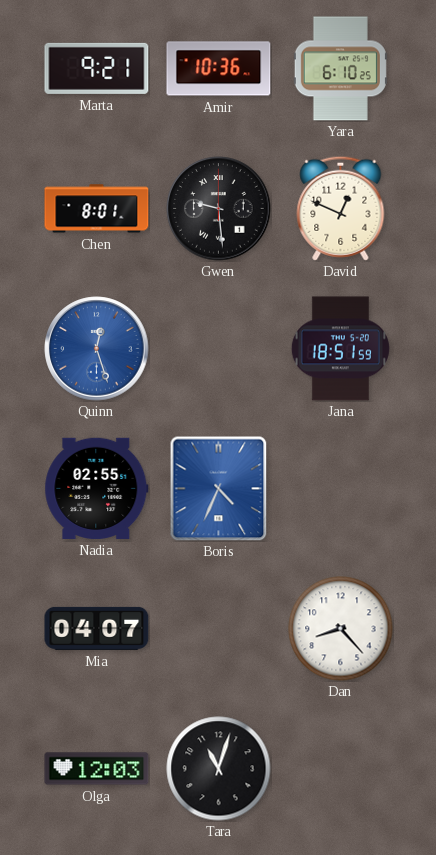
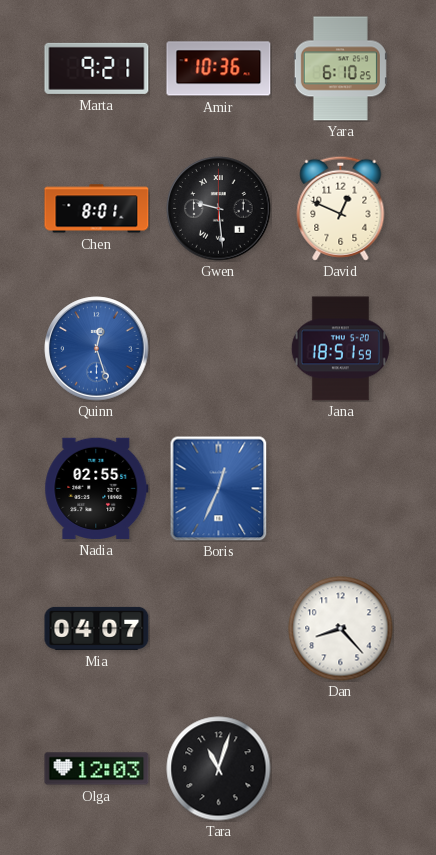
Boris: 4:34 -> 12:34 (219, 488)
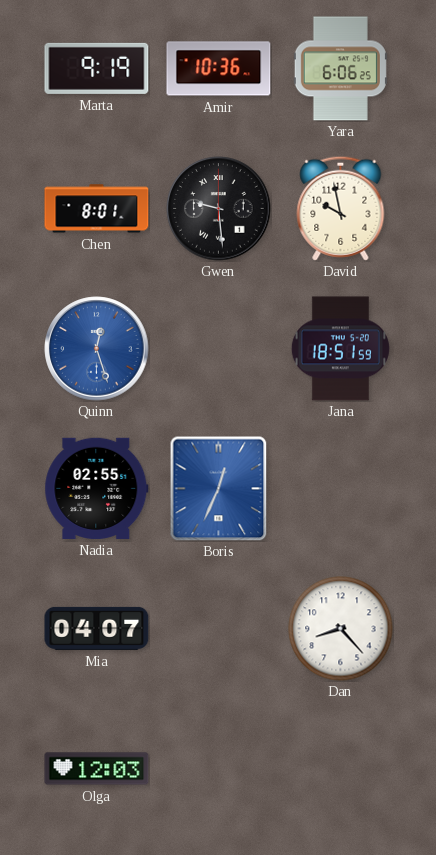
Marta: 9:21 -> 9:19 (97, 68)
Yara: 6:10 -> 6:06 (340, 69)
David: 12:49 -> 9:58 (341, 208)
Tara: 11:03 -> none (219, 769)
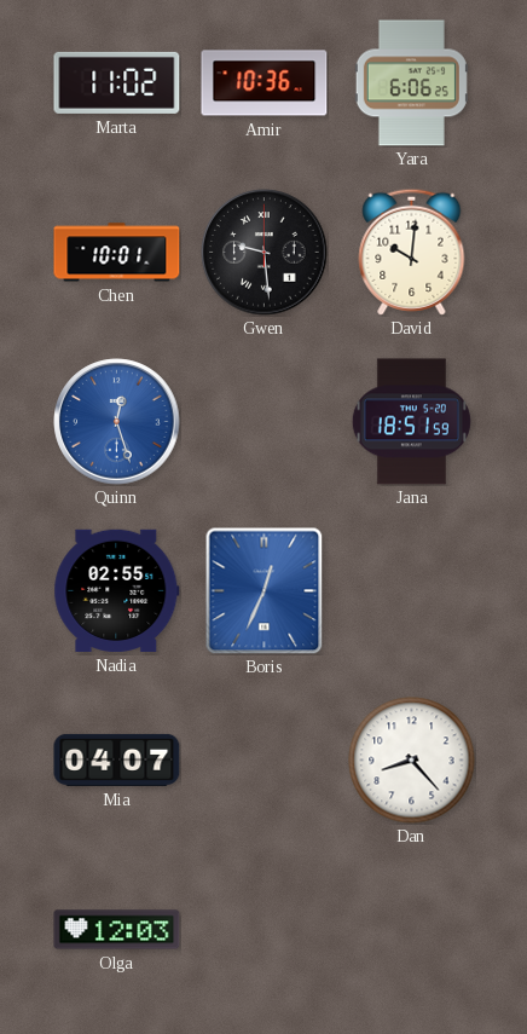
Marta: 9:19 -> 11:02 (117, 82)
Chen: 8:01 -> 10:01 (117, 253)
David: 9:58 -> 10:01 (412, 252)
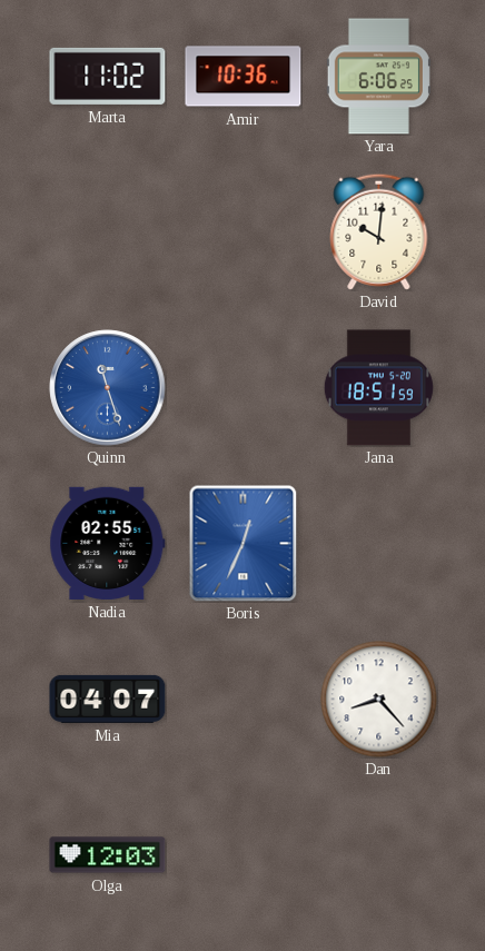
Chen: 10:01 -> none (117, 253)
Gwen: 9:29 -> none (265, 253)
Quinn: 12:27 -> 11:27 (108, 388)
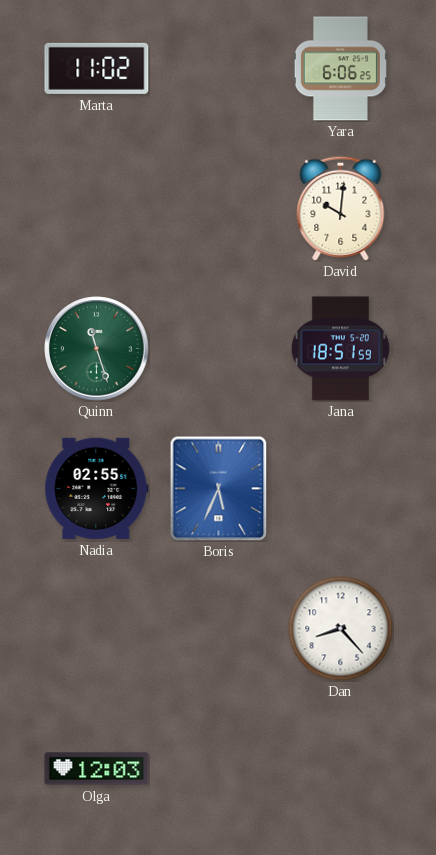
Amir: 10:36 -> none (244, 77)
Quinn dial: blue -> green (97, 349)
Boris: 12:34 -> 5:34 (219, 488)
Mia: 04:07 -> none (108, 699)
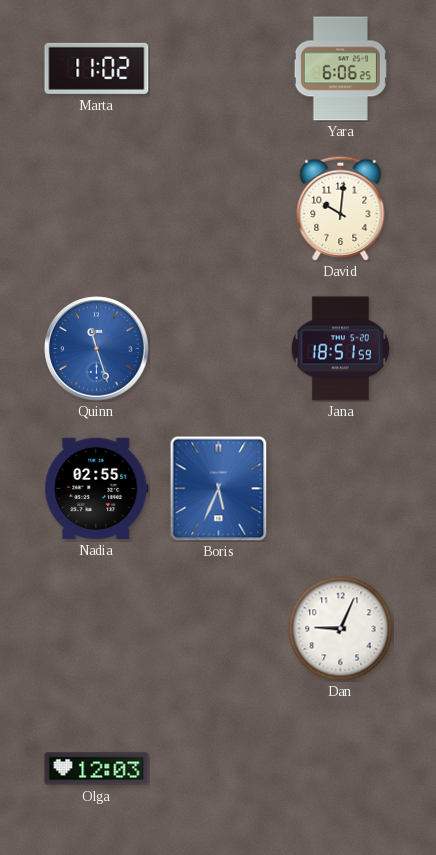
Quinn dial: green -> blue (97, 349)
Dan: 8:23 -> 9:04 (341, 629)
